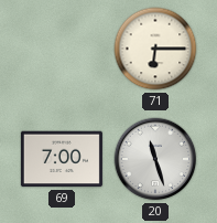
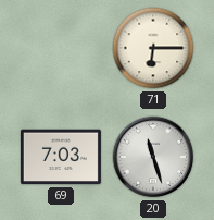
69: 7:00 -> 7:03 (61, 157)
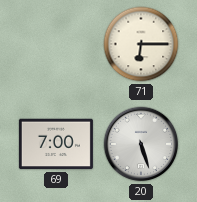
69: 7:03 -> 7:00 (56, 144)
20: 11:27 -> 5:27 (141, 144)
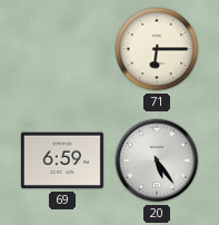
69: 7:00 -> 6:59 (62, 160)
20: 5:27 -> 5:24 (157, 160)
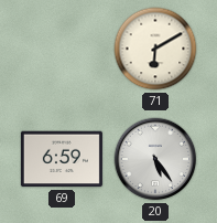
71: 6:15 -> 6:10 (155, 49)
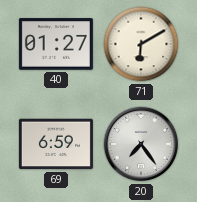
40: none -> 01:27 (56, 44)
20: 5:24 -> 7:24 (141, 144)
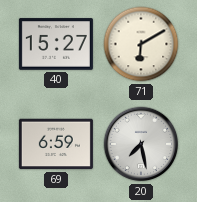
40: 01:27 -> 15:27 (56, 44)
20: 7:24 -> 7:28 (141, 144)
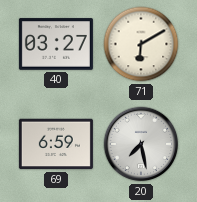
40: 15:27 -> 03:27 (56, 44)
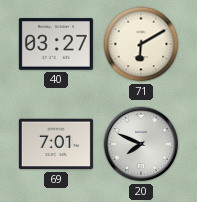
69: 6:59 -> 7:01 (56, 144)
20: 7:28 -> 7:49 (141, 144)
